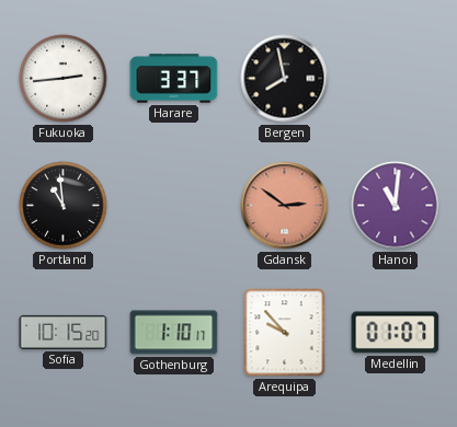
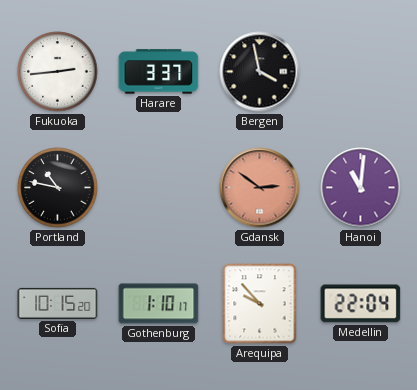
Bergen: 7:58 -> 3:58 (260, 72)
Portland: 10:59 -> 10:47 (58, 188)
Medellin: 01:07 -> 22:04 (361, 304)
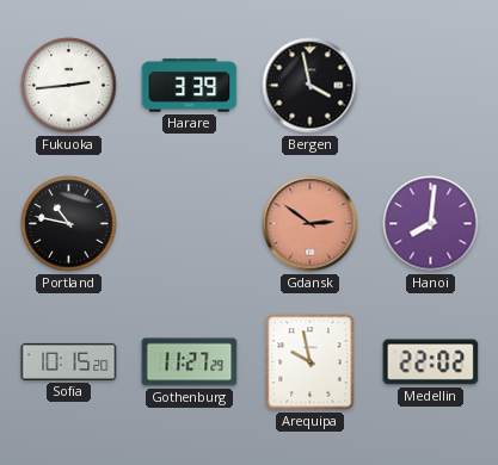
Harare: 3:37 -> 3:39 (190, 86)
Hanoi: 11:01 -> 8:01 (431, 224)
Gothenburg: 1:10 -> 11:27 (190, 362)
Arequipa: 9:53 -> 9:58 (311, 362)
Medellin: 22:04 -> 22:02 (431, 362)
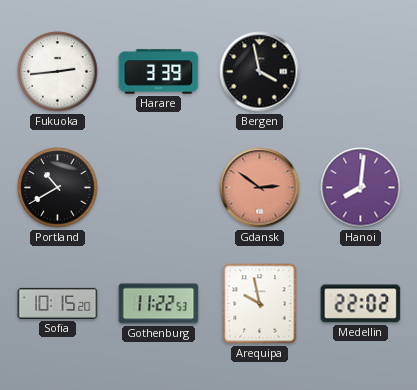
Portland: 10:47 -> 10:40 (58, 188)
Gothenburg: 11:27 -> 11:22 (159, 304)
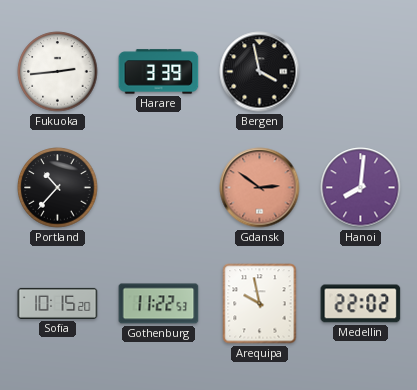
Portland: 10:40 -> 10:37 (58, 188)
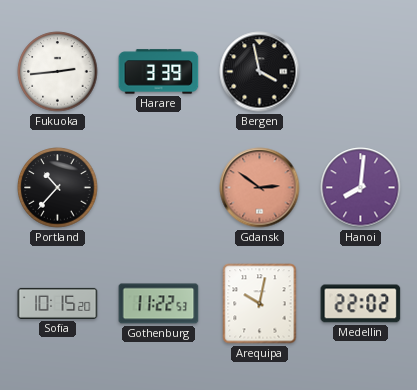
Arequipa: 9:58 -> 10:02 (260, 304)
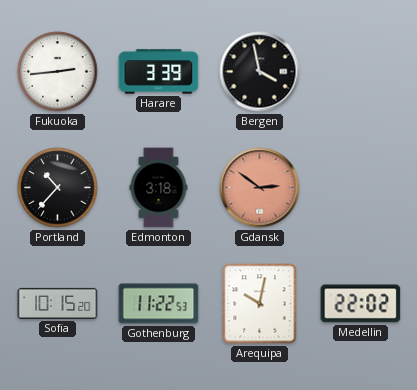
Edmonton: none -> 3:18 (159, 188)
Hanoi: 8:01 -> none (361, 188)
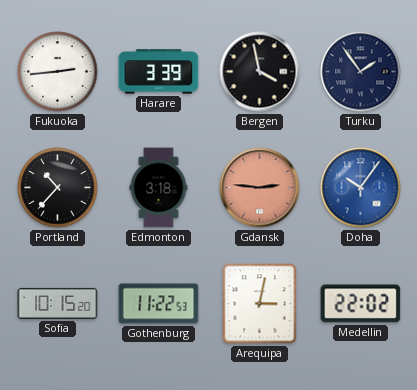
Turku: none -> 1:54 (361, 72)
Gdansk: 2:51 -> 2:46 (260, 188)
Doha: none -> 10:06 (361, 188)
Arequipa: 10:02 -> 3:02 (260, 304)
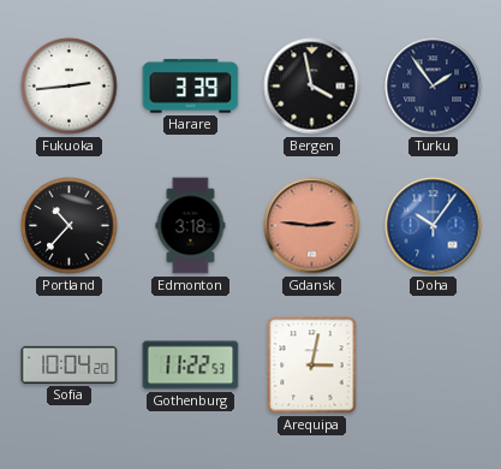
Sofia: 10:15 -> 10:04 (70, 364)
Medellin: 22:02 -> none (361, 304)
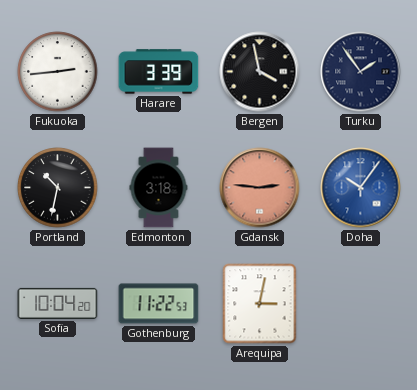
Portland: 10:37 -> 10:32 (58, 188)
